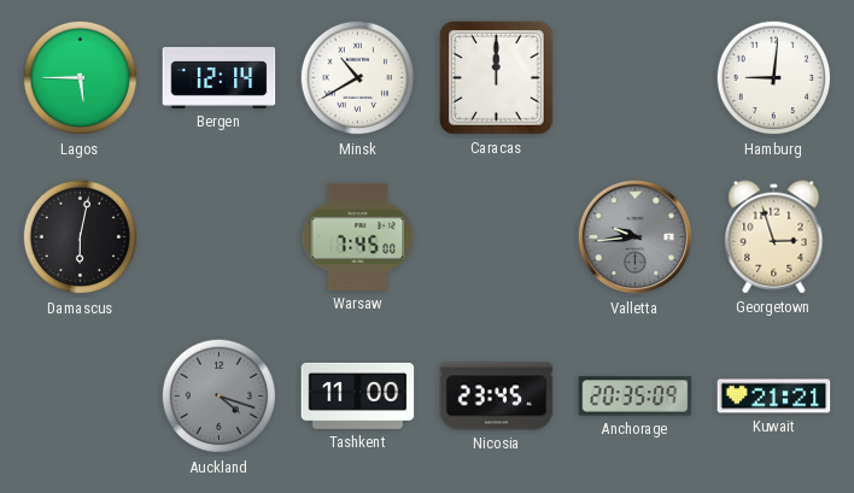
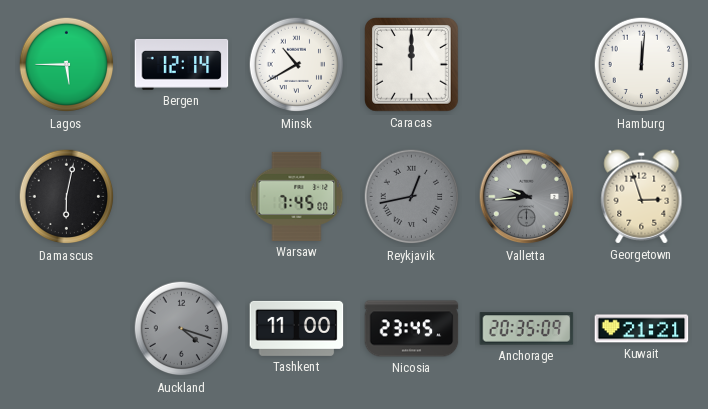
Hamburg: 9:01 -> 12:01 (642, 65)
Reykjavik: none -> 12:43 (412, 197)
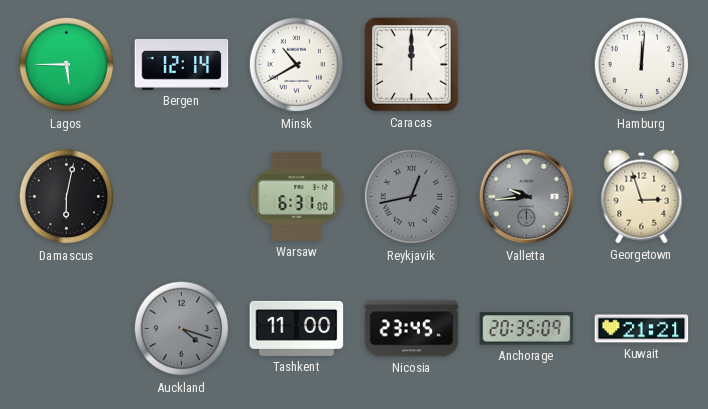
Warsaw: 7:45 -> 6:31 (297, 196)
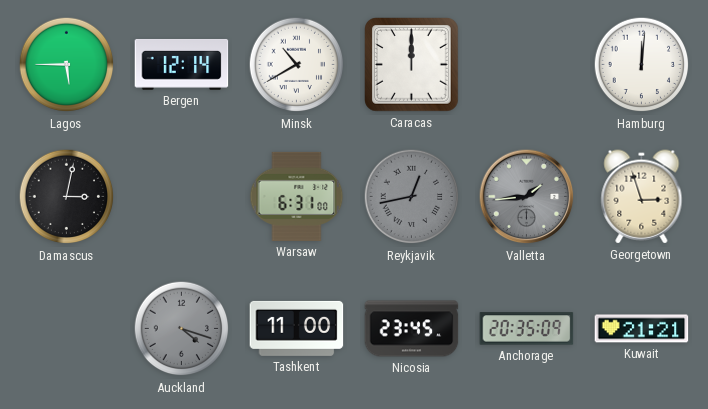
Damascus: 6:02 -> 3:02 (67, 197)
Valletta: 9:44 -> 1:44 (527, 197)
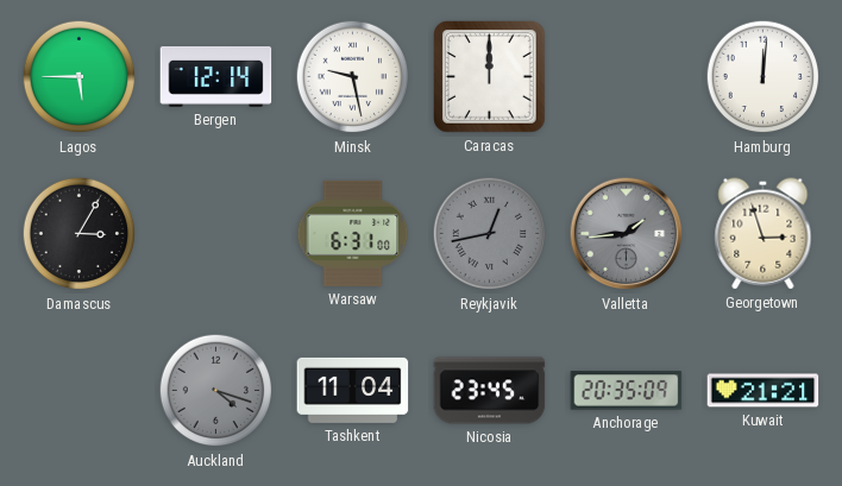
Minsk: 10:40 -> 9:28 (353, 77)
Damascus: 3:02 -> 3:05 (80, 234)
Tashkent: 11:00 -> 11:04 (353, 390)
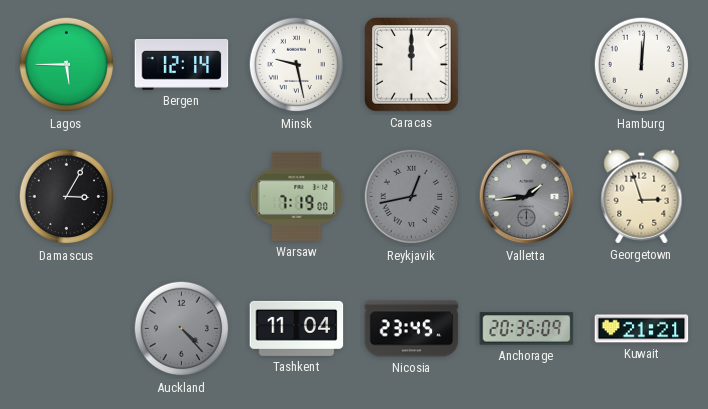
Warsaw: 6:31 -> 7:19 (297, 196)
Auckland: 4:18 -> 4:23 (182, 329)
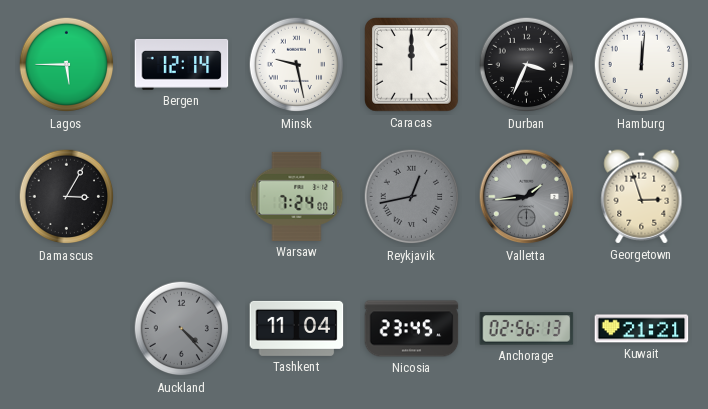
Durban: none -> 3:34 (527, 65)
Warsaw: 7:19 -> 7:24 (297, 196)
Anchorage: 20:35 -> 02:56 (527, 329)
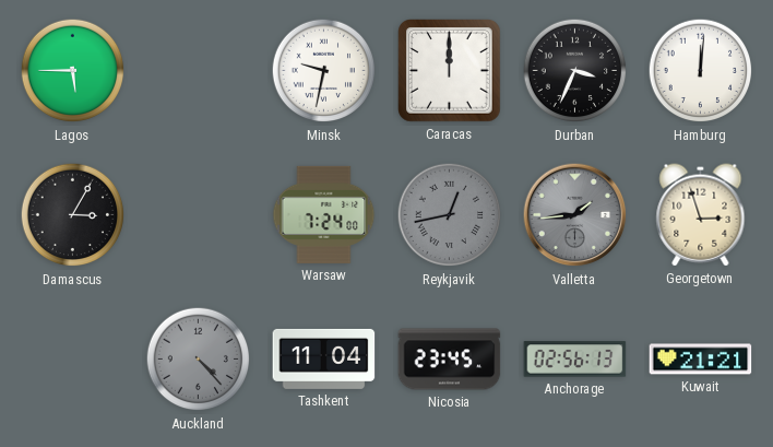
Bergen: 12:14 -> none (182, 64)
Minsk: 9:28 -> 9:32 (324, 71)
